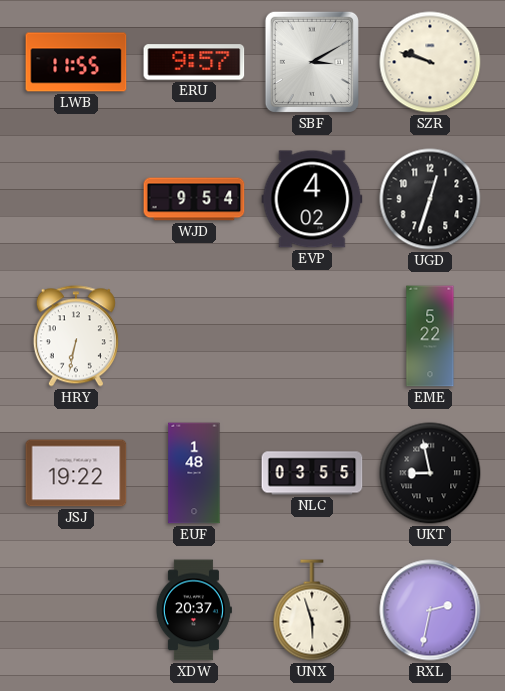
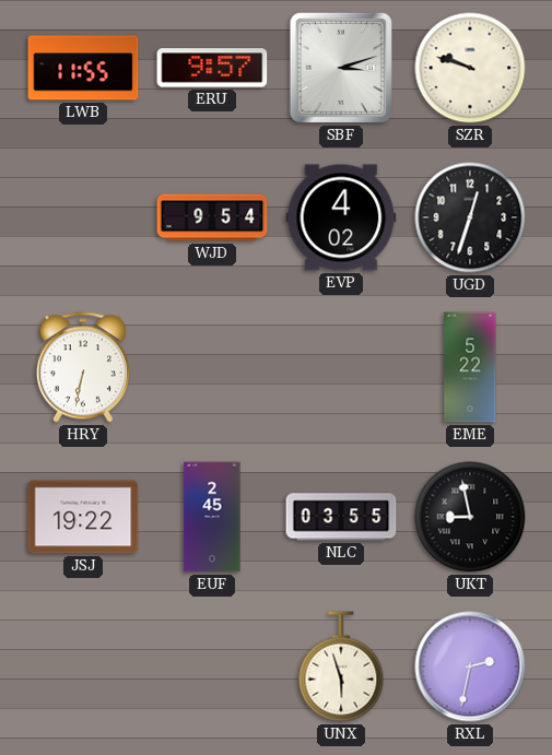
SBF: 3:10 -> 3:12 (341, 68)
EUF: 1:48 -> 2:45 (212, 517)
XDW: 20:37 -> none (194, 610)
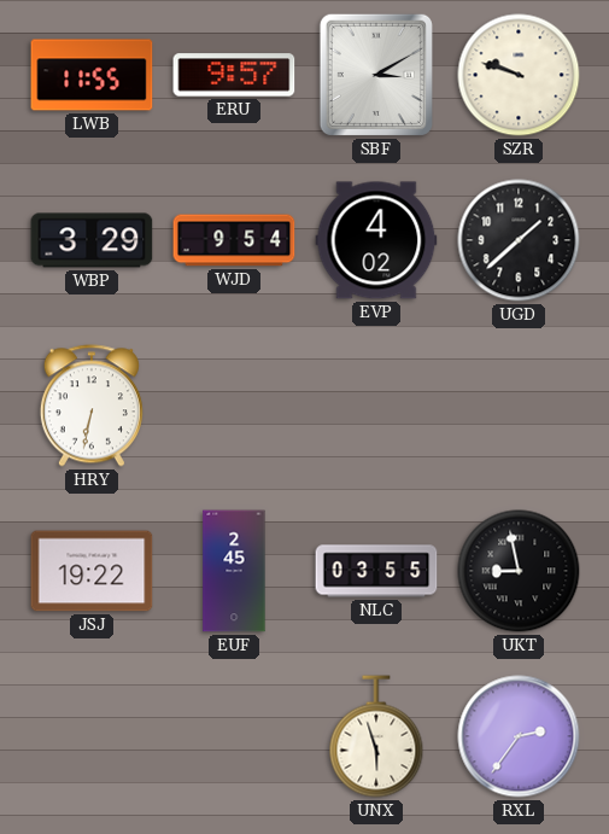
SBF: 3:12 -> 3:10 (376, 75)
WBP: none -> 3:29 (92, 240)
UGD: 12:33 -> 1:38 (519, 240)
EME: 5:22 -> none (470, 367)
RXL: 2:32 -> 2:36 (519, 736)
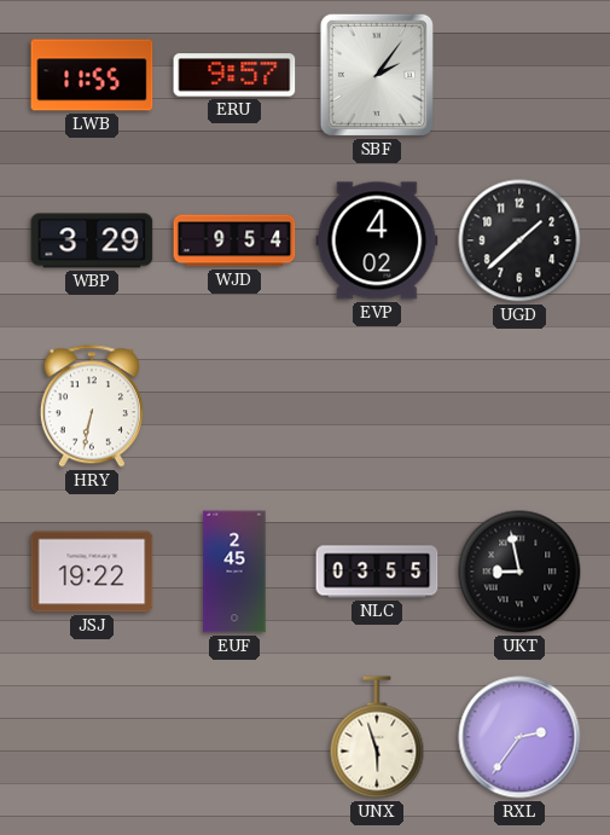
SBF: 3:10 -> 2:06 (377, 75)
SZR: 9:48 -> none (519, 75)
